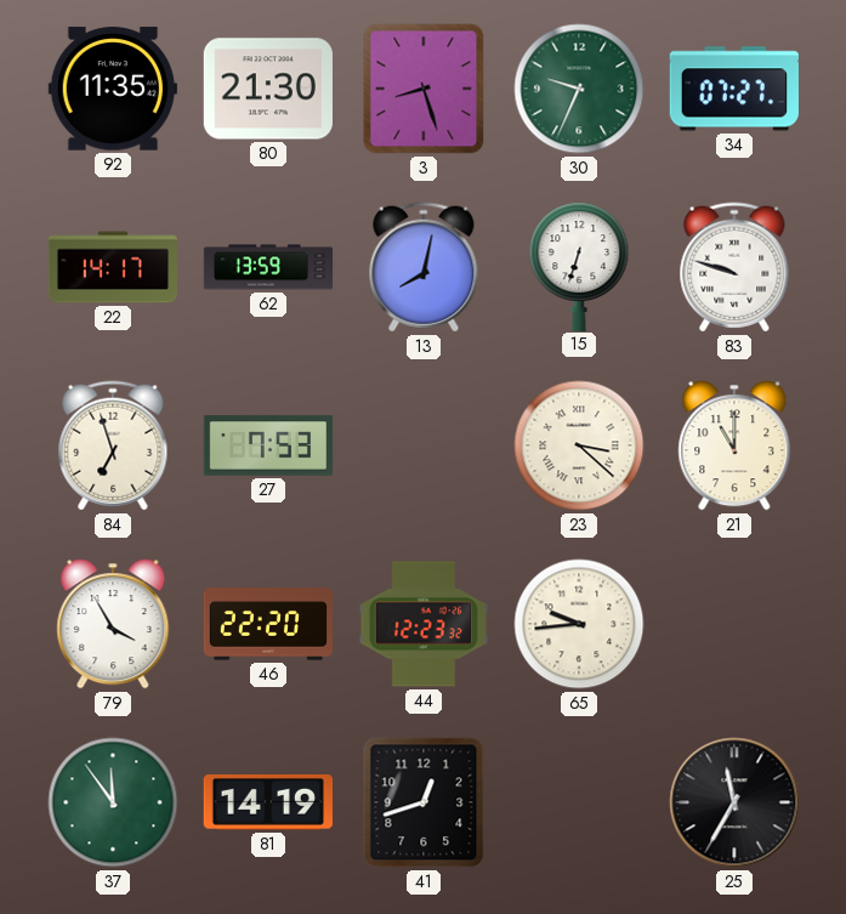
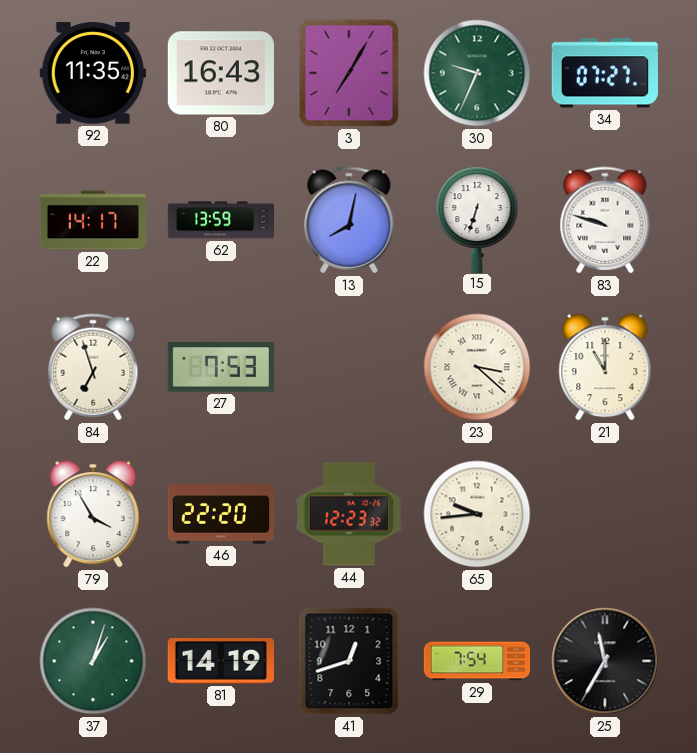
80: 21:30 -> 16:43 (221, 73)
3: 8:27 -> 7:05 (349, 73)
37: 11:54 -> 1:03 (93, 661)
29: none -> 7:54 (477, 661)
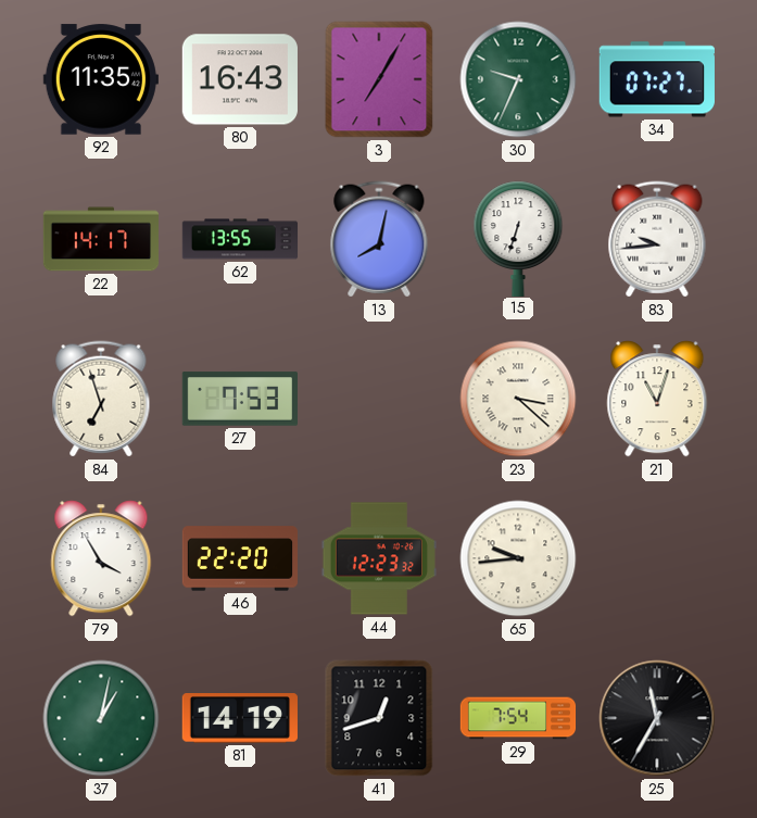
62: 13:59 -> 13:55 (240, 239)
83: 9:48 -> 9:44 (657, 239)
21: 11:00 -> 11:03 (657, 399)
37: 1:03 -> 1:02 (101, 718)
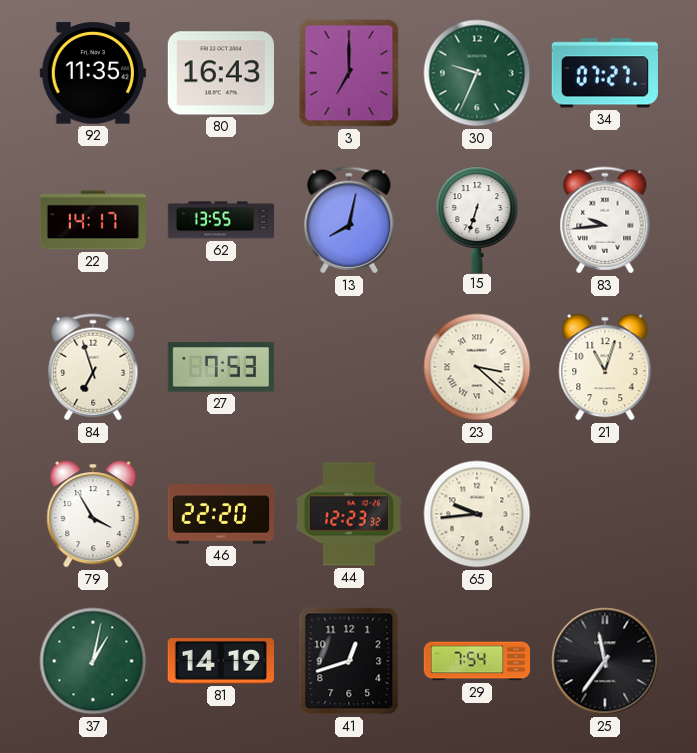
3: 7:05 -> 7:00 (349, 73)
25: 11:35 -> 11:36 (605, 661)
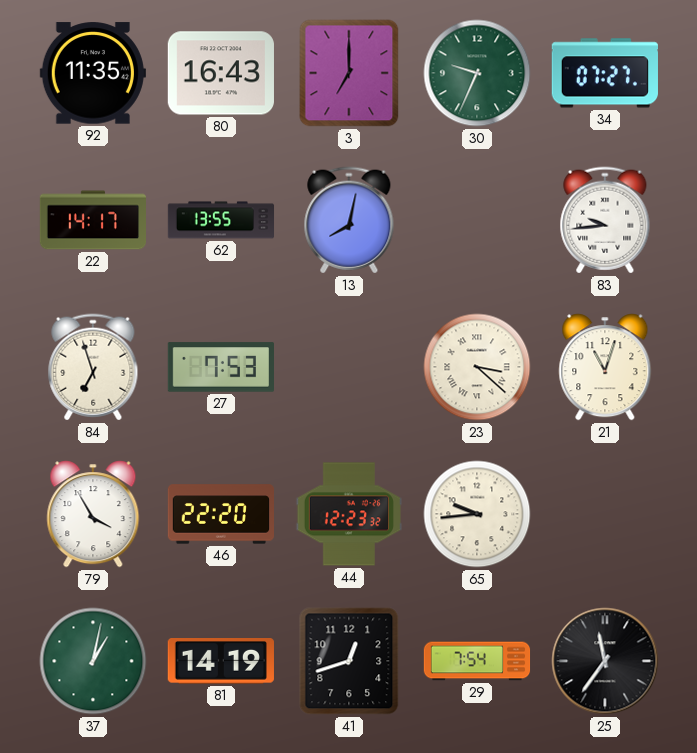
15: 6:33 -> none (477, 219)
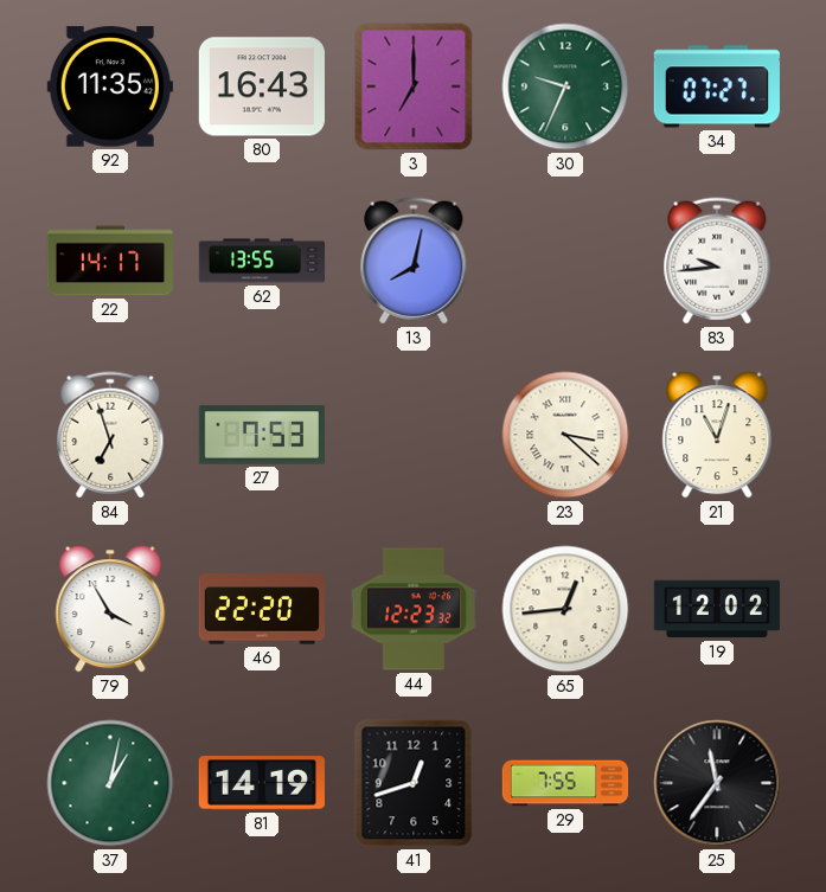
65: 9:44 -> 12:44 (565, 609)
19: none -> 12:02 (716, 609)
29: 7:54 -> 7:55 (565, 783)
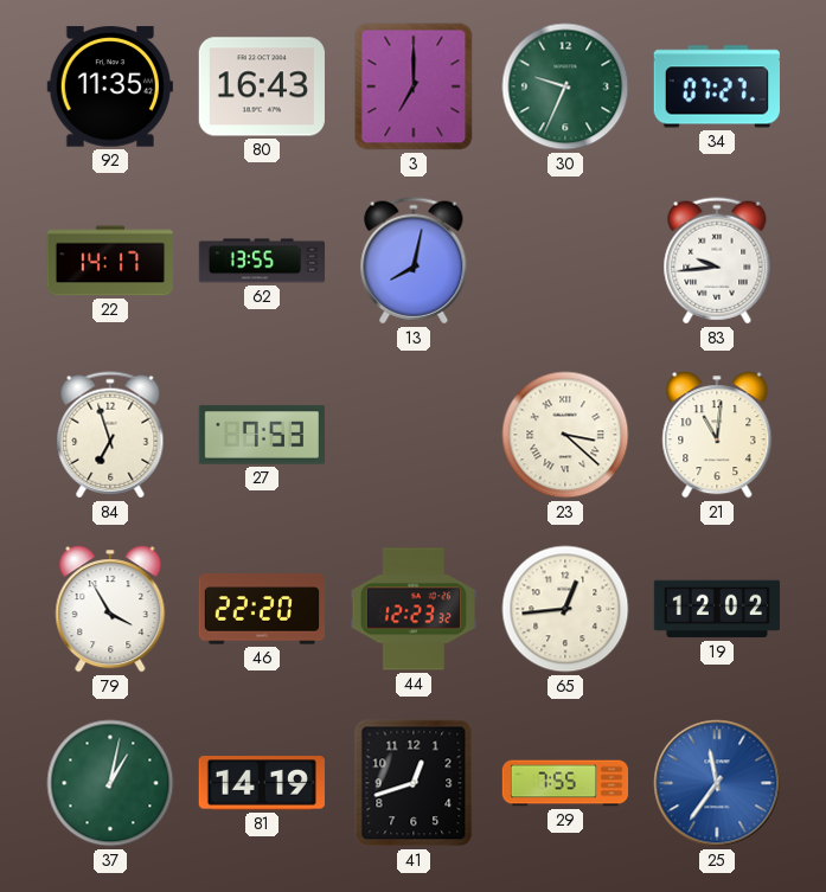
21: 11:03 -> 11:01 (717, 435)
25 dial: black -> blue (717, 783)
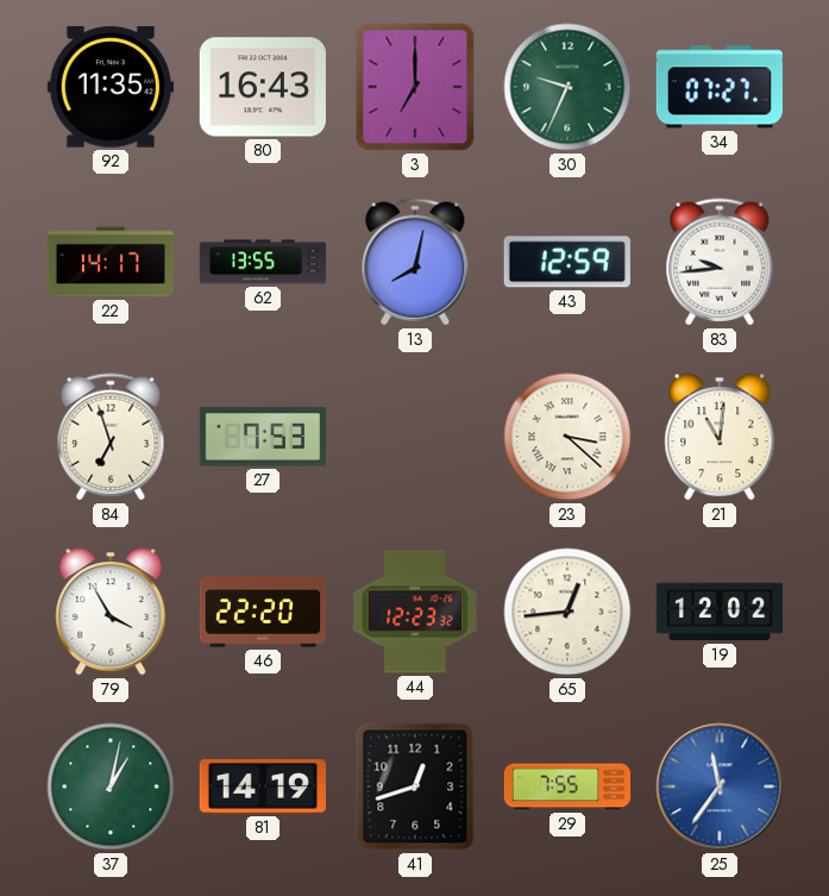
43: none -> 12:59 (567, 262)
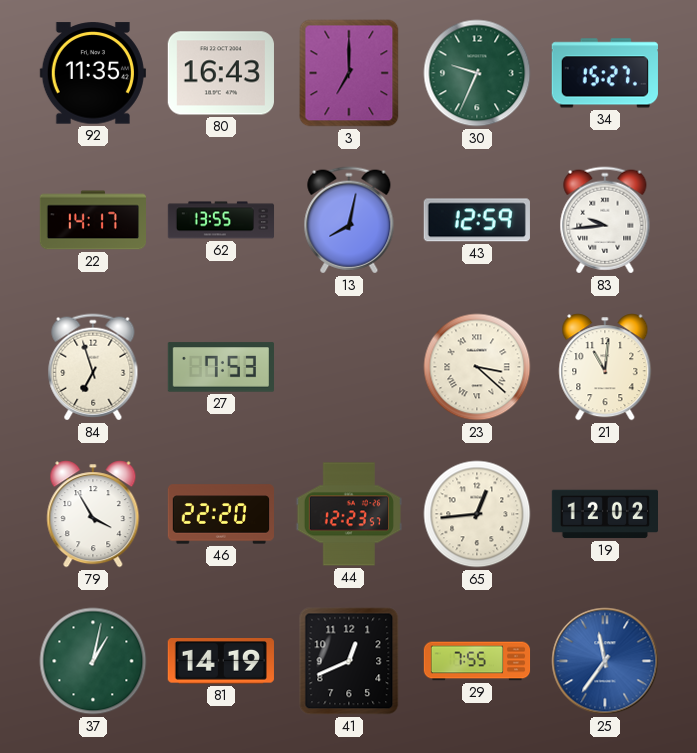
34: 07:27 -> 15:27 (605, 73)
44: 12:23:32 -> 12:23:57 (348, 514)
41: 12:42 -> 12:41 (349, 661)
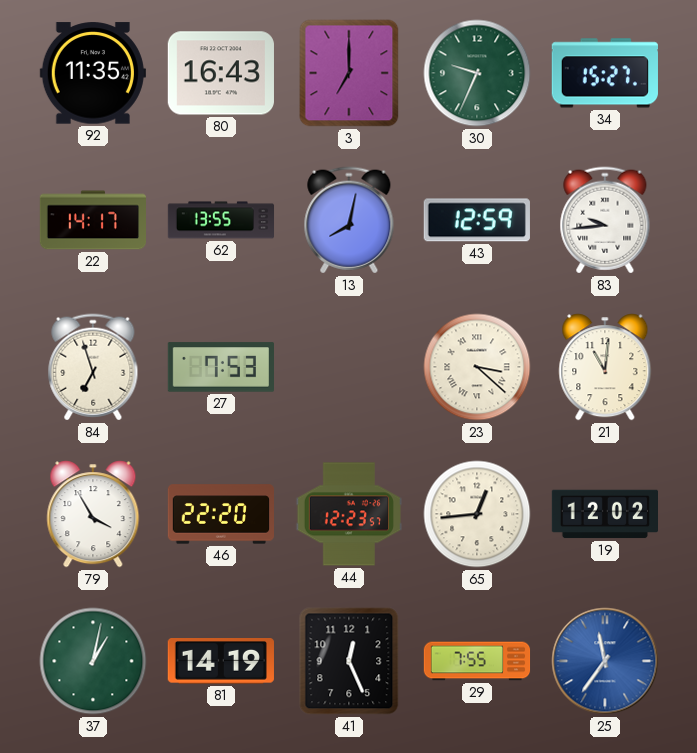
41: 12:41 -> 12:26 (349, 661)
